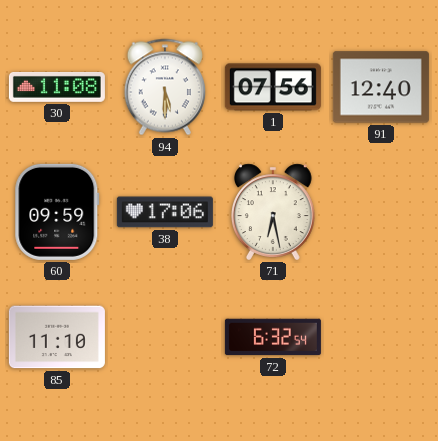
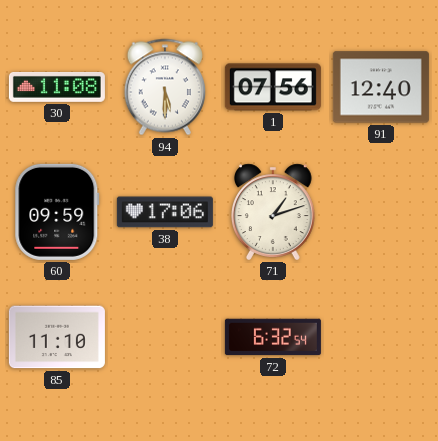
71: 6:28 -> 1:12 (273, 212)
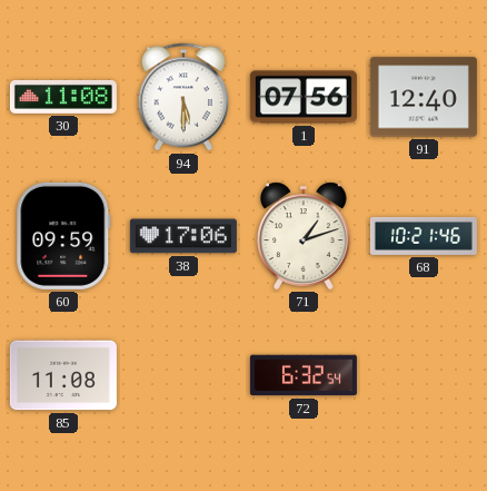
68: none -> 10:21 (424, 236)
85: 11:10 -> 11:08 (63, 375)
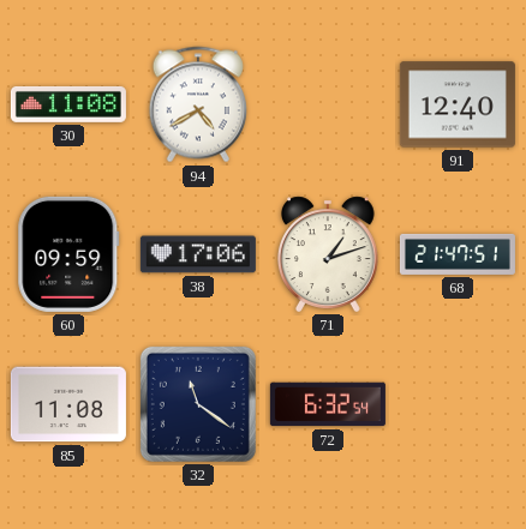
94: 5:30 -> 4:40 (198, 104)
1: 07:56 -> none (304, 97)
68: 10:21 -> 21:47 (458, 254)
32: none -> 11:21 (198, 404)
